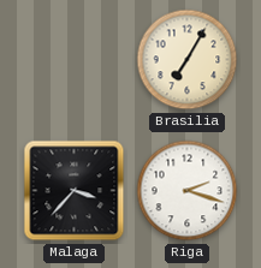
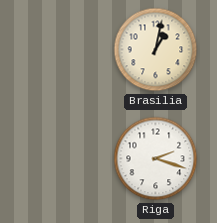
Brasilia: 7:05 -> 1:02 (156, 50)
Malaga: 3:37 -> none (75, 191)
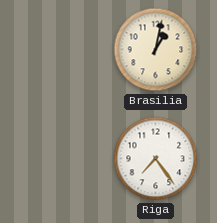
Riga: 2:18 -> 7:24 (156, 159)
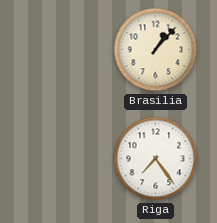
Brasilia: 1:02 -> 1:07 (156, 50)
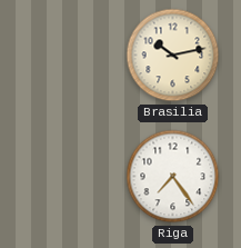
Brasilia: 1:07 -> 10:13 (173, 56)
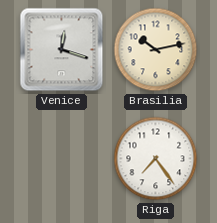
Venice: none -> 12:18 (62, 50)
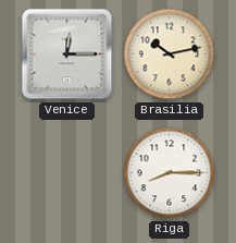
Venice: 12:18 -> 12:15 (67, 54)
Riga: 7:24 -> 8:15 (170, 173)
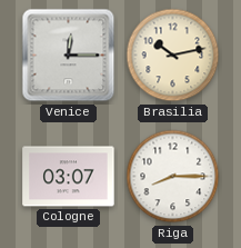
Cologne: none -> 03:07 (69, 177)
